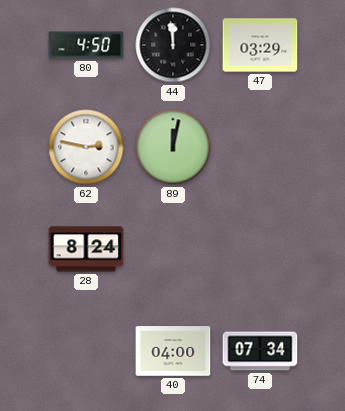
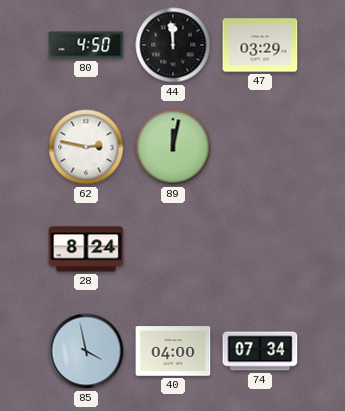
85: none -> 3:58 (86, 351)
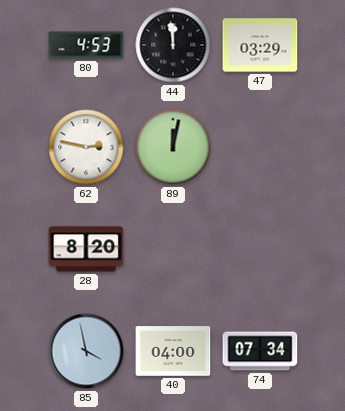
80: 4:50 -> 4:53 (86, 45)
28: 8:24 -> 8:20 (86, 249)
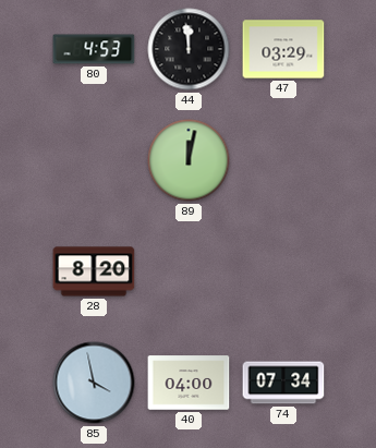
62: 2:47 -> none (86, 147)
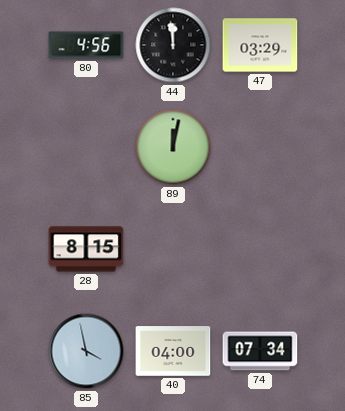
80: 4:53 -> 4:56 (86, 45)
28: 8:20 -> 8:15 (86, 249)
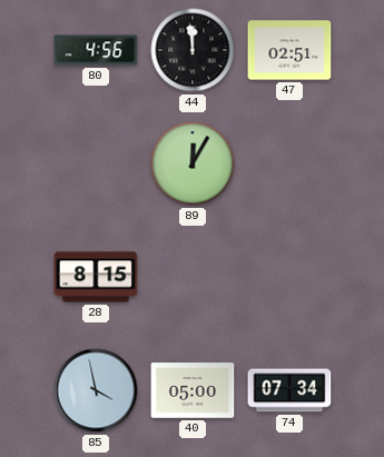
47: 03:29 -> 02:51 (289, 50)
89: 12:02 -> 12:05 (193, 163)
40: 04:00 -> 05:00 (193, 390)
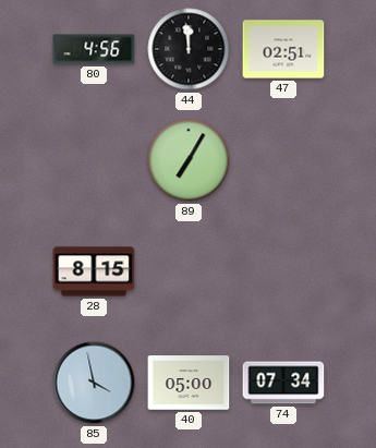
89: 12:05 -> 7:05 (189, 160)
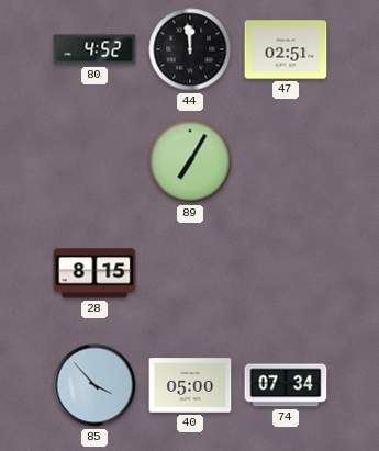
80: 4:56 -> 4:52 (94, 49)
85: 3:58 -> 3:53 (94, 385)
